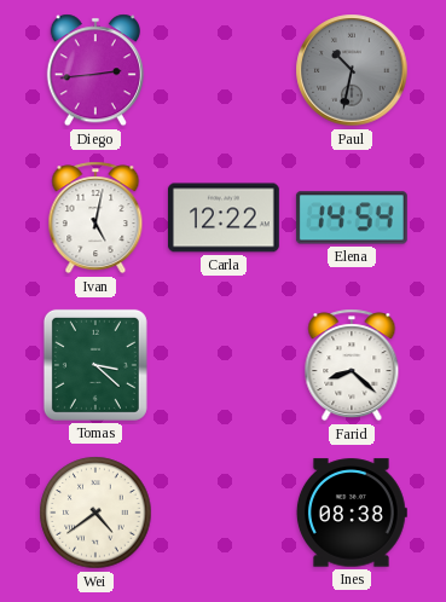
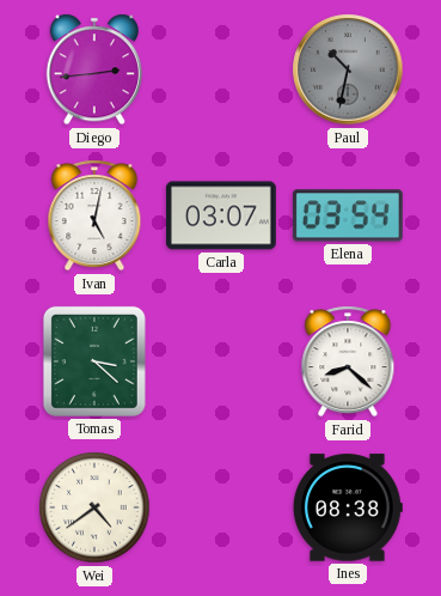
Carla: 12:22 -> 03:07 (221, 215)
Elena: 14:54 -> 03:54 (348, 215)
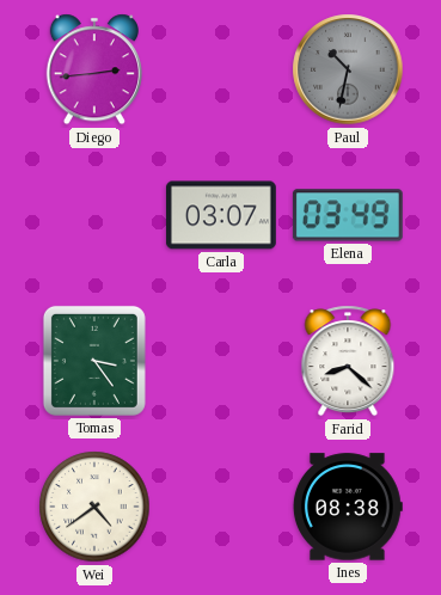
Ivan: 5:02 -> none (94, 215)
Elena: 03:54 -> 03:49 (348, 215)
Tomas: 3:22 -> 3:24 (94, 361)
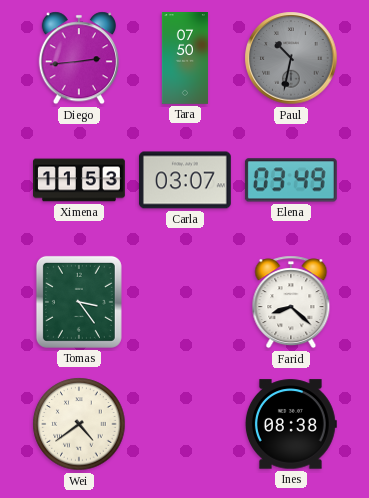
Tara: none -> 07:50 (185, 59)
Ximena: none -> 11:53 (80, 180)
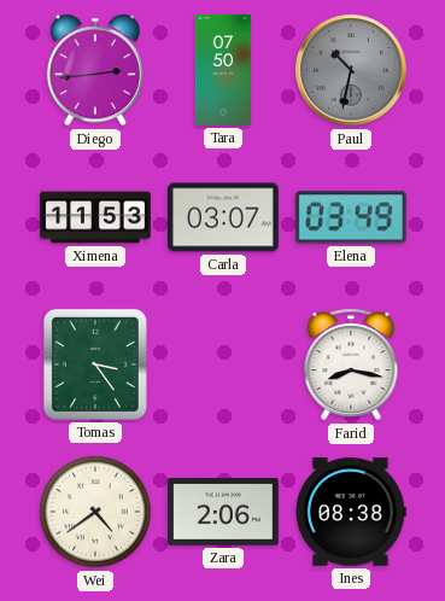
Farid: 8:22 -> 8:17 (351, 364)
Zara: none -> 2:06 (223, 512)
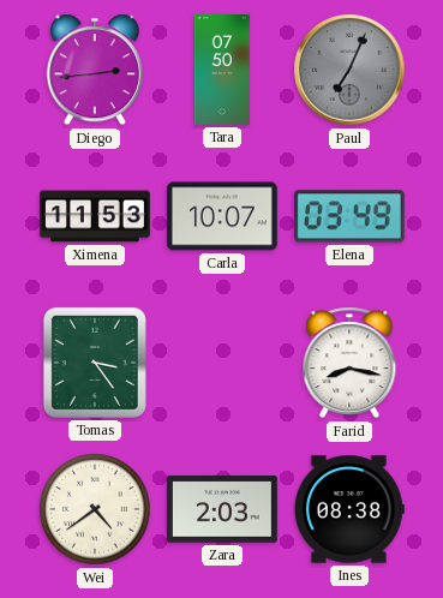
Paul: 10:32 -> 7:04 (349, 70)
Carla: 03:07 -> 10:07 (222, 216)
Zara: 2:06 -> 2:03 (222, 509)
